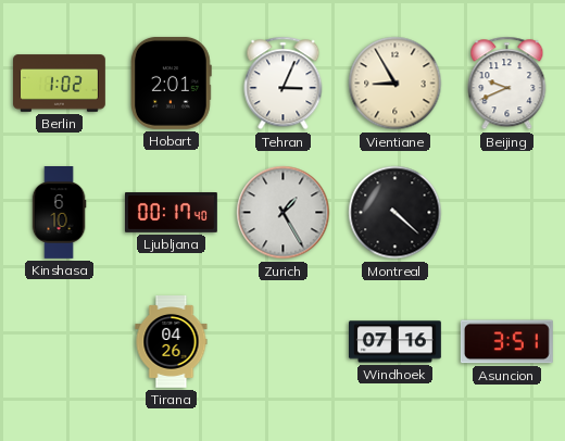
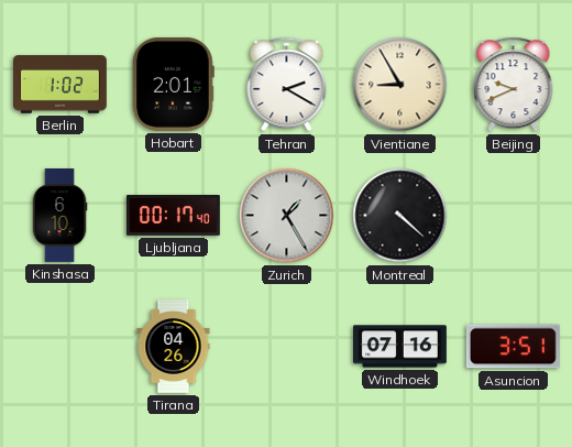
Tehran: 3:04 -> 2:20 (287, 85)
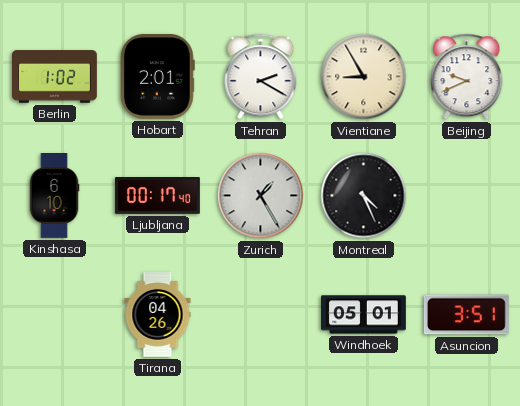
Montreal: 4:22 -> 4:26 (364, 196)
Windhoek: 07:16 -> 05:01 (364, 315)
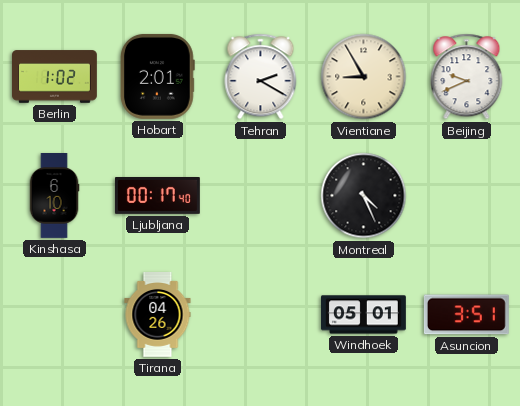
Zurich: 1:25 -> none (261, 196)
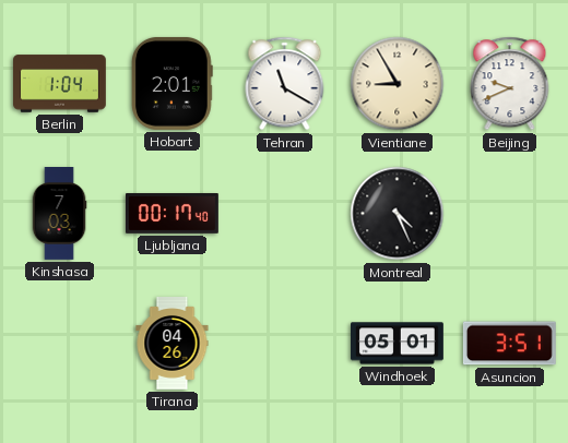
Berlin: 1:02 -> 1:04 (60, 84)
Tehran: 2:20 -> 11:20 (285, 84)
Kinshasa: 6:10 -> 7:03 (59, 214)
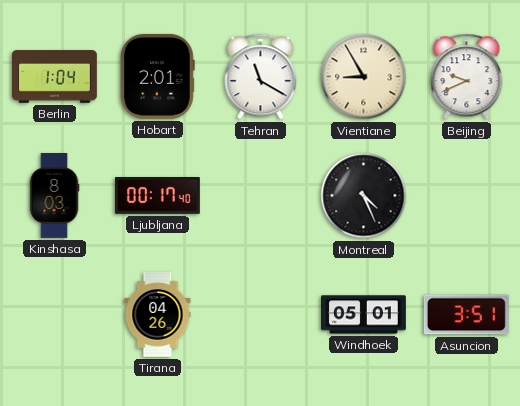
Kinshasa: 7:03 -> 8:03 (54, 196)
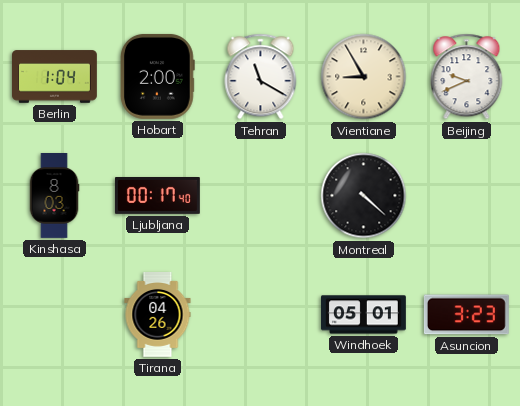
Hobart: 2:01 -> 2:00 (157, 76)
Montreal: 4:26 -> 4:22 (364, 196)
Asuncion: 3:51 -> 3:23 (466, 315)
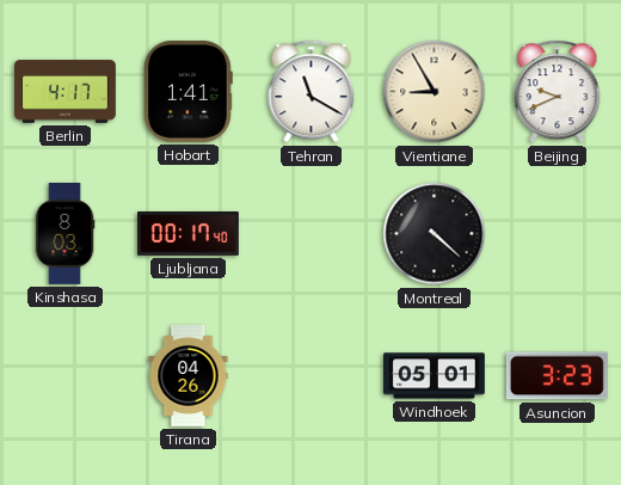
Berlin: 1:04 -> 4:17 (66, 92)
Hobart: 2:00 -> 1:41 (187, 91)
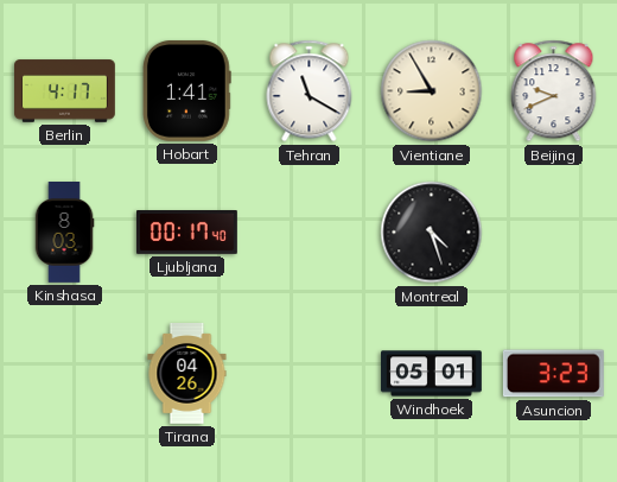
Montreal: 4:22 -> 4:27 (432, 233)
